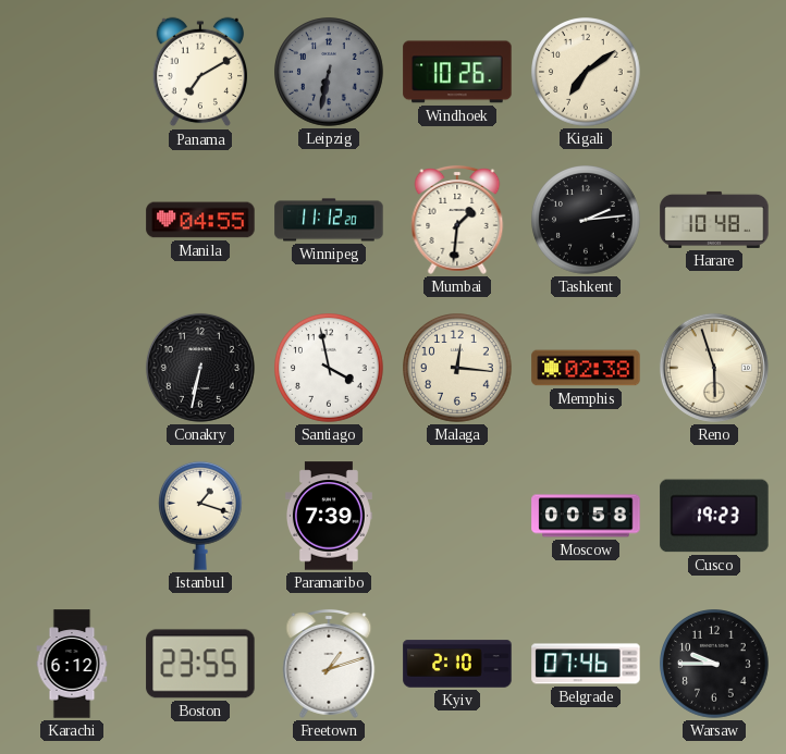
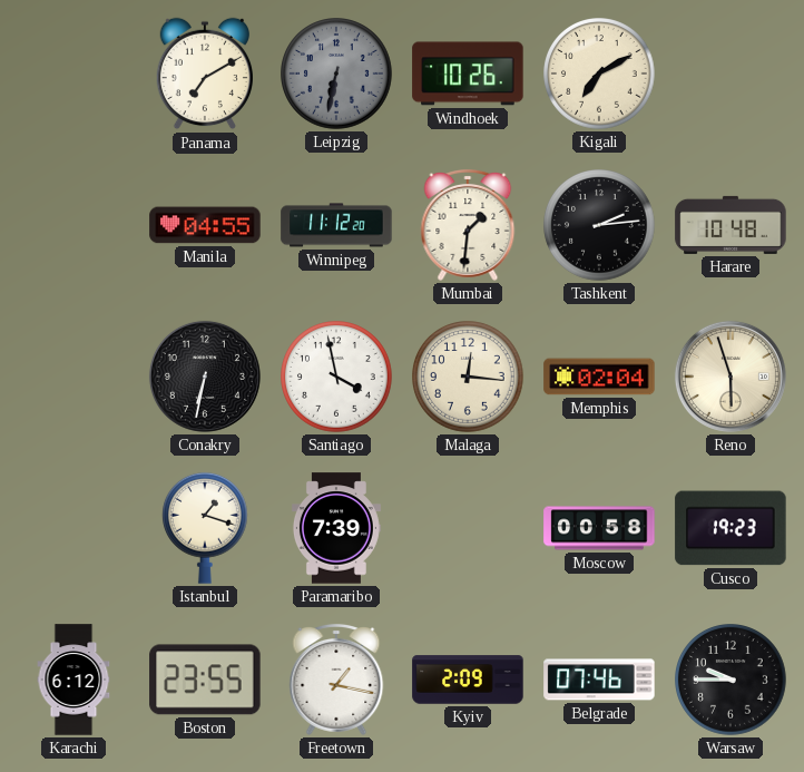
Kigali: 7:09 -> 7:10 (599, 75)
Memphis: 02:38 -> 02:04 (599, 377)
Freetown: 1:12 -> 1:17 (336, 680)
Kyiv: 2:10 -> 2:09 (468, 680)
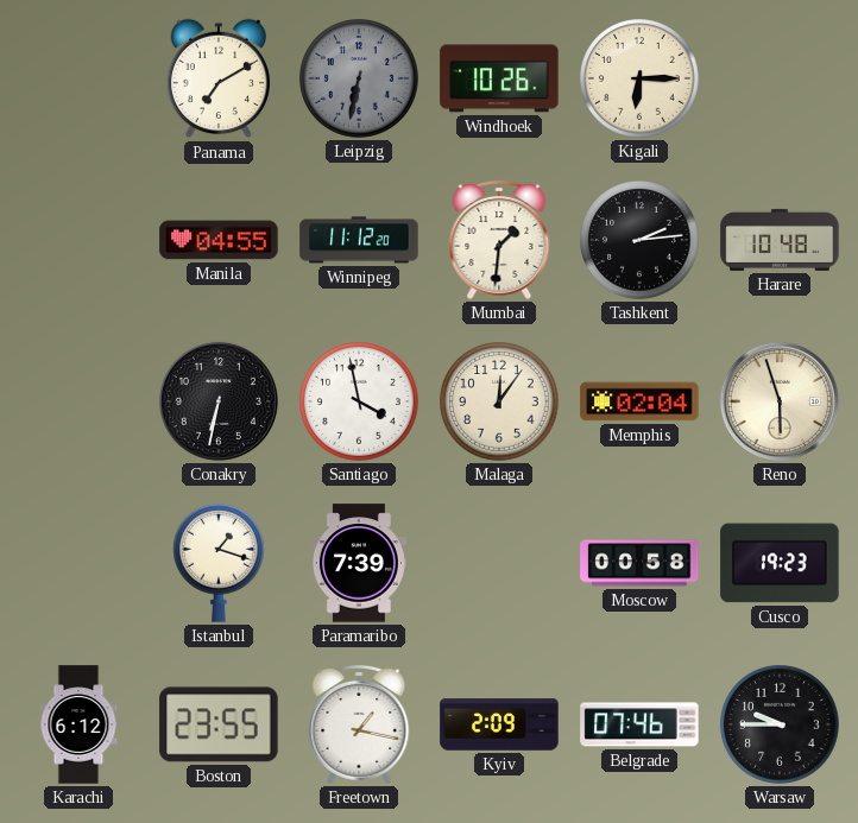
Kigali: 7:10 -> 6:15 (639, 80)
Malaga: 12:16 -> 12:06 (499, 403)
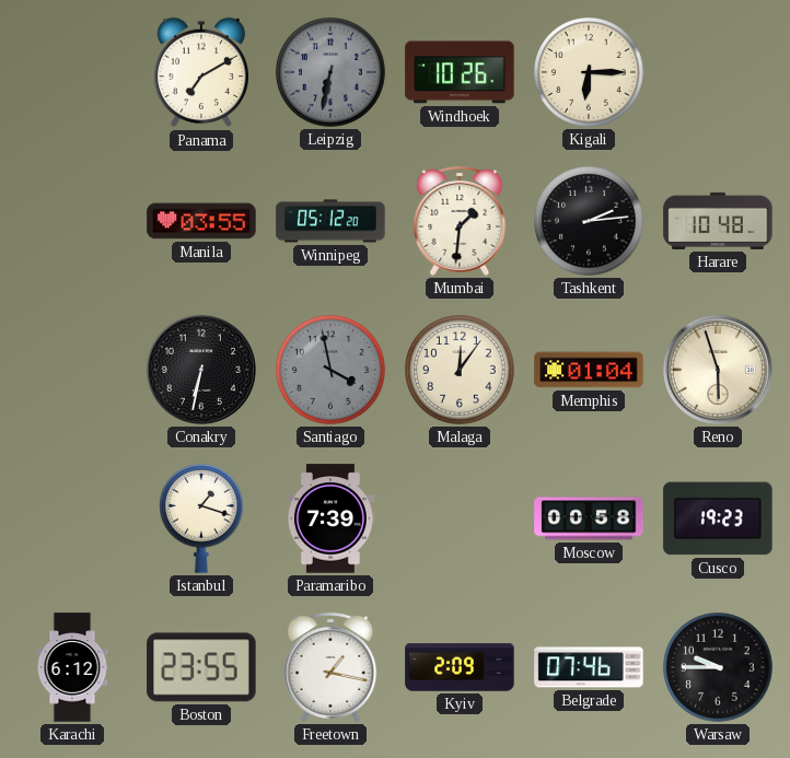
Manila: 04:55 -> 03:55 (201, 221)
Winnipeg: 11:12 -> 05:12 (330, 221)
Santiago dial: white -> grey (330, 371)
Memphis: 02:04 -> 01:04 (589, 370)
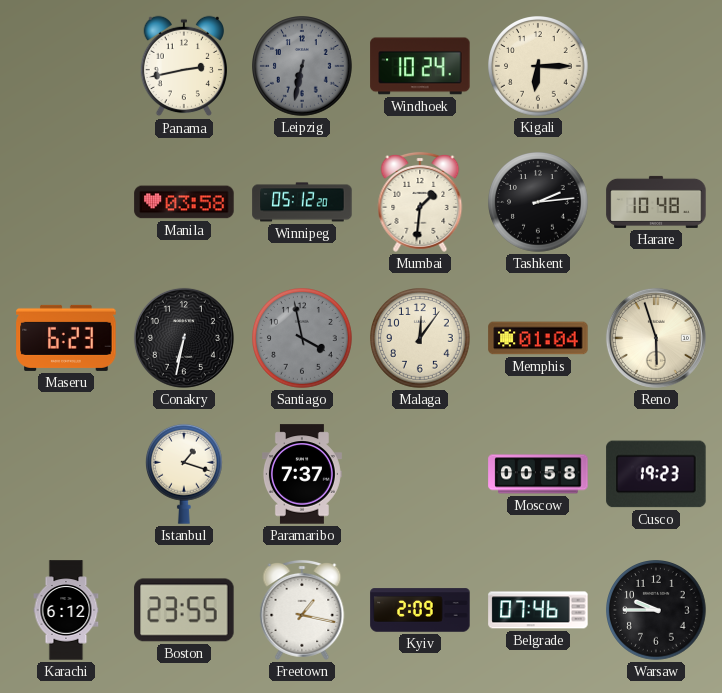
Panama: 7:10 -> 2:43 (183, 66)
Windhoek: 10:26 -> 10:24 (420, 66)
Manila: 03:55 -> 03:58 (184, 202)
Maseru: none -> 6:23 (66, 338)
Paramaribo: 7:39 -> 7:37 (302, 474)
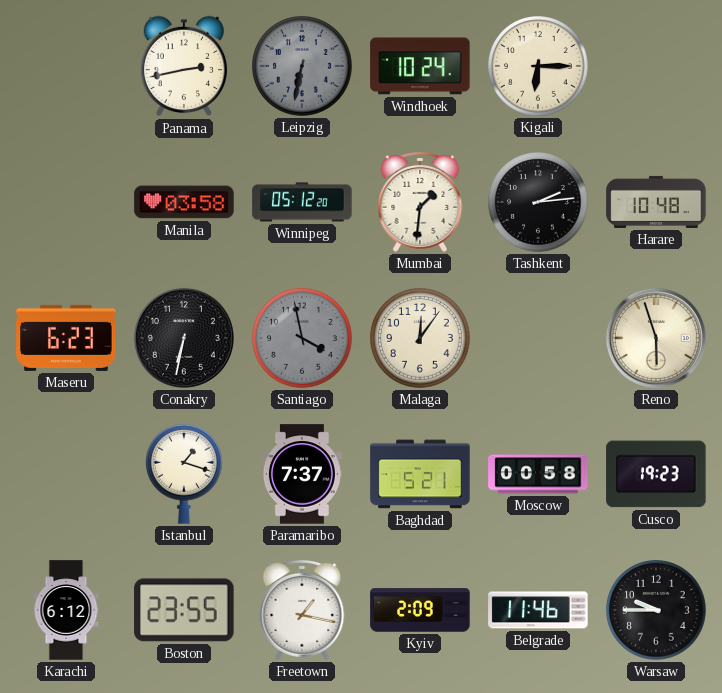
Memphis: 01:04 -> none (538, 338)
Baghdad: none -> 5:21 (420, 474)
Belgrade: 07:46 -> 11:46 (538, 610)
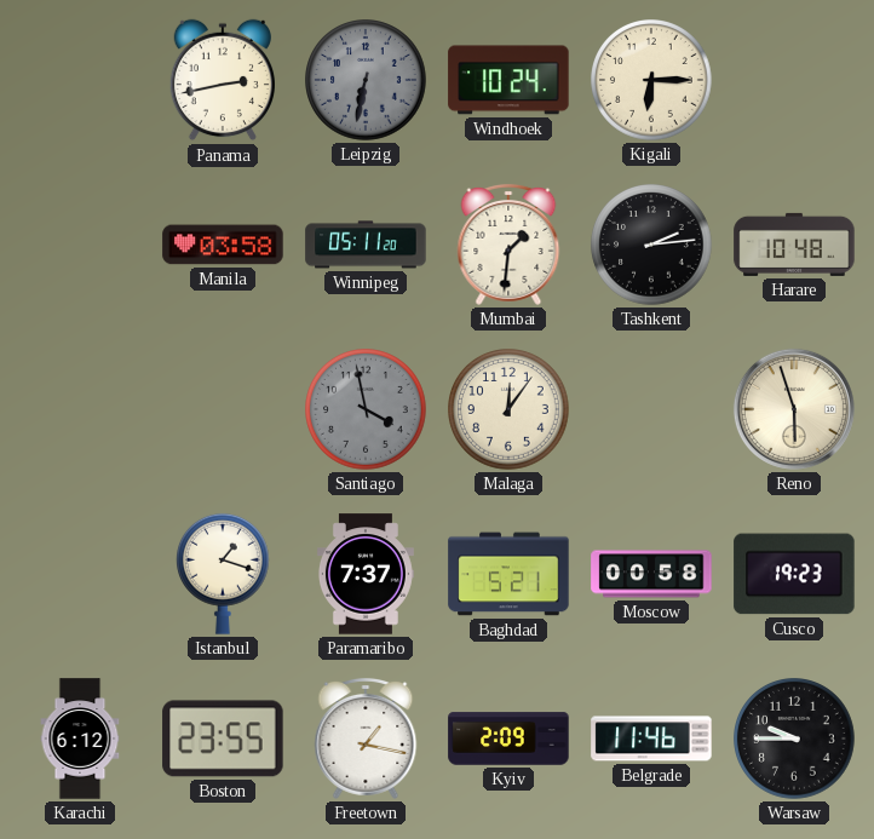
Winnipeg: 05:12 -> 05:11 (366, 245)
Maseru: 6:23 -> none (66, 338)
Conakry: 6:32 -> none (184, 338)
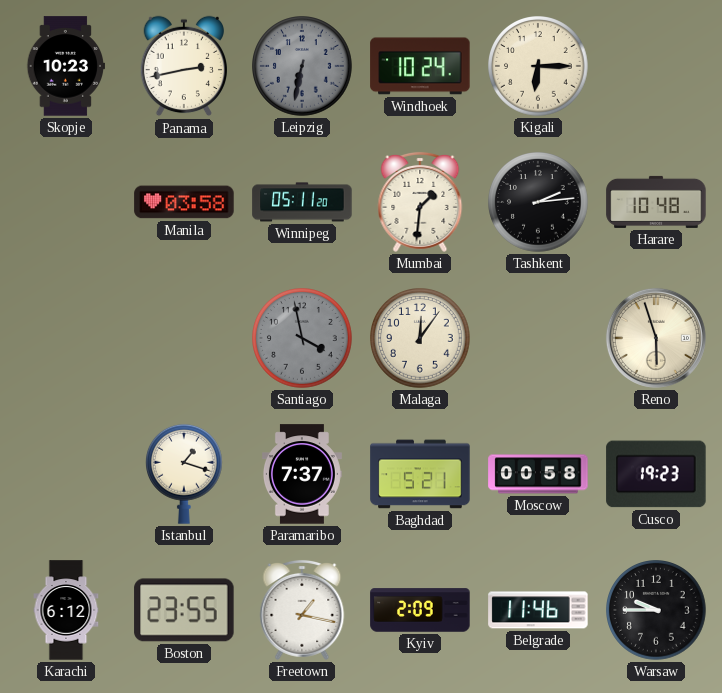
Skopje: none -> 10:23 (66, 66)
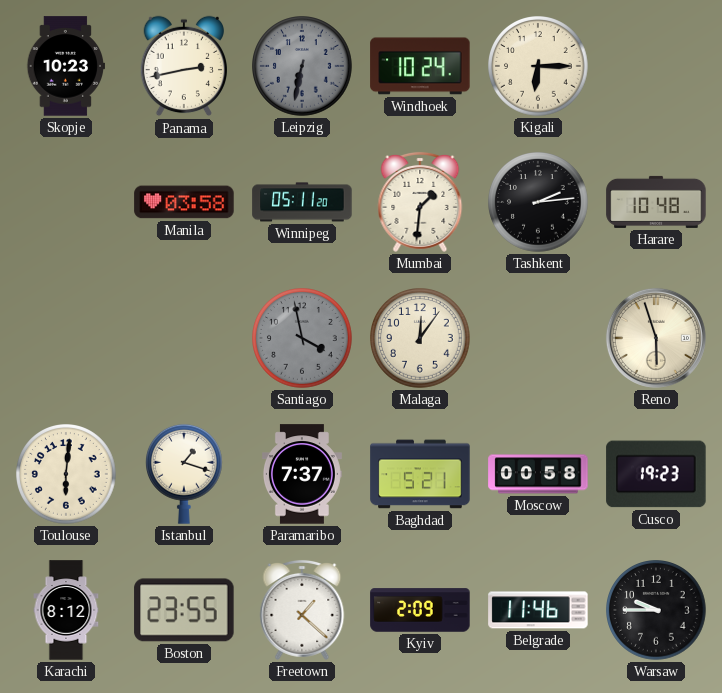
Toulouse: none -> 6:01 (66, 475)
Karachi: 6:12 -> 8:12 (66, 610)
Freetown: 1:17 -> 1:22 (302, 610)
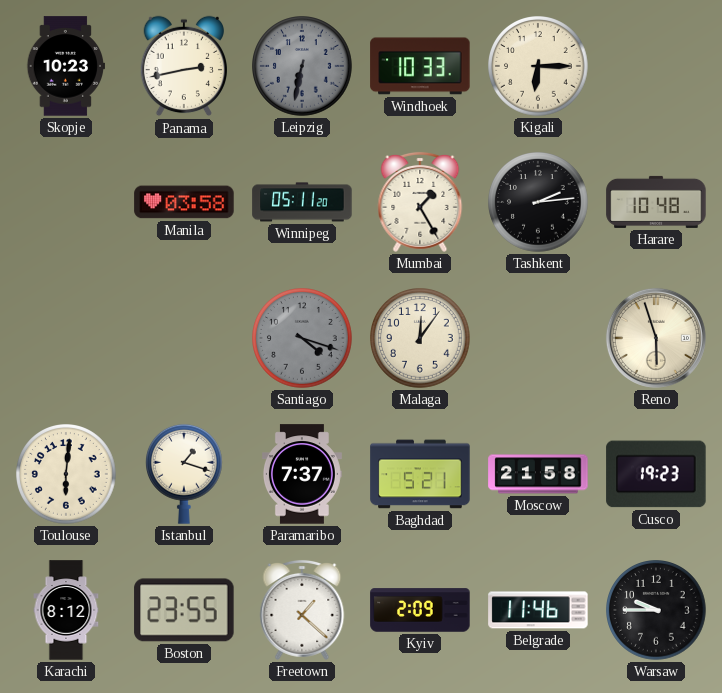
Windhoek: 10:24 -> 10:33 (420, 66)
Mumbai: 1:31 -> 1:25 (420, 202)
Santiago: 3:58 -> 4:18 (302, 339)
Moscow: 00:58 -> 21:58 (538, 474)
